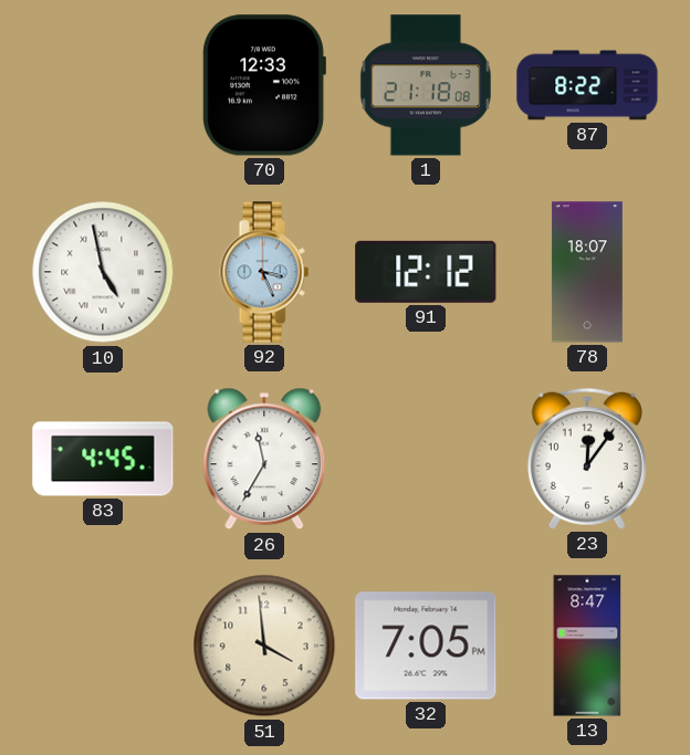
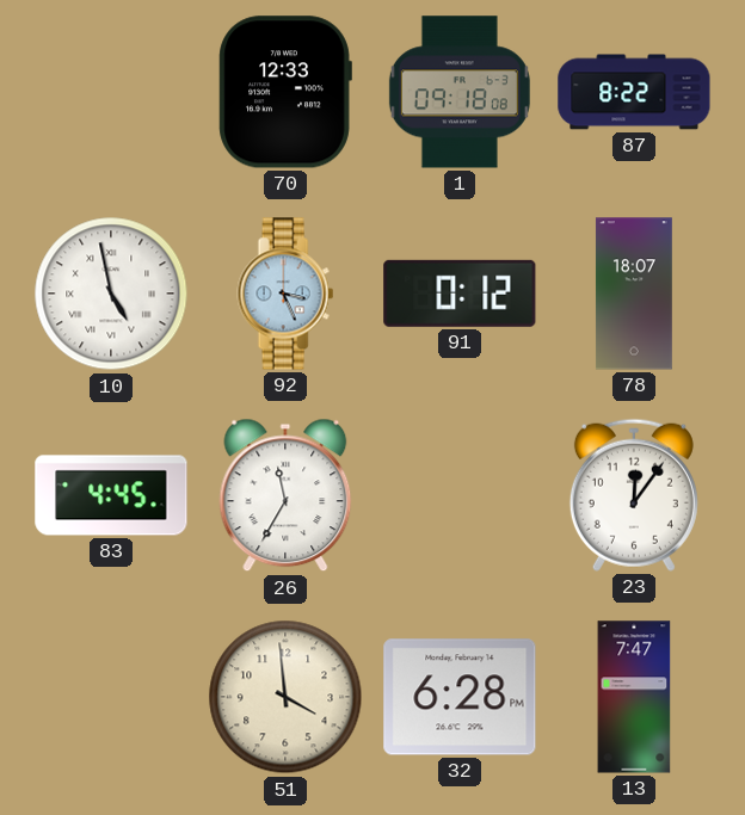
1: 21:18 -> 09:18 (460, 92)
91: 12:12 -> 0:12 (460, 294)
32: 7:05 -> 6:28 (460, 697)
13: 8:47 -> 7:47 (634, 697)
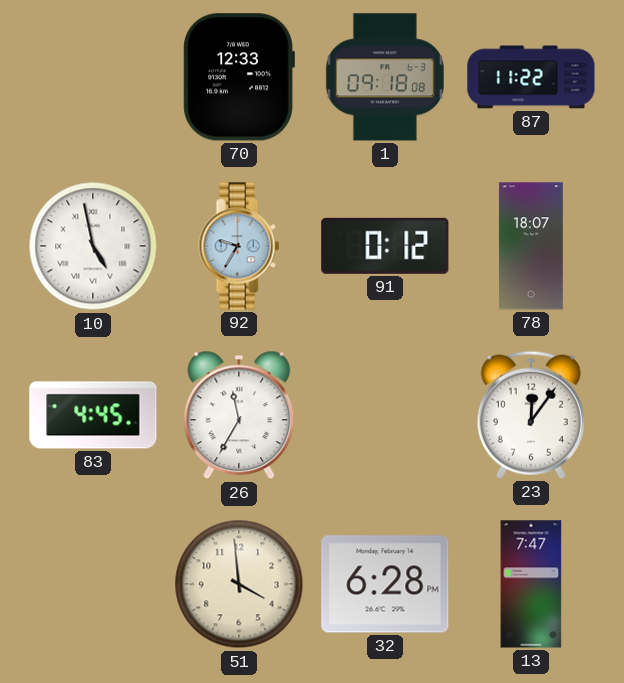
87: 8:22 -> 11:22 (531, 77)
92: 3:26 -> 9:35 (239, 246)
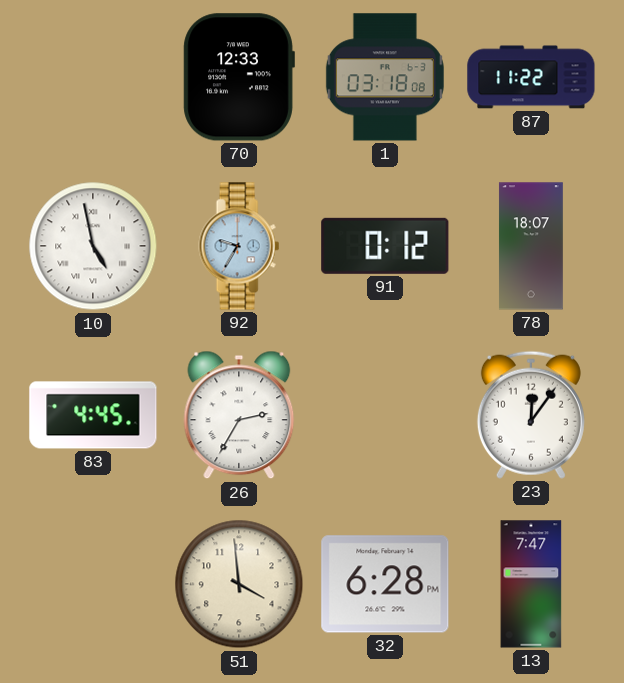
1: 09:18 -> 03:18 (385, 77)
26: 11:35 -> 2:35 (239, 415)
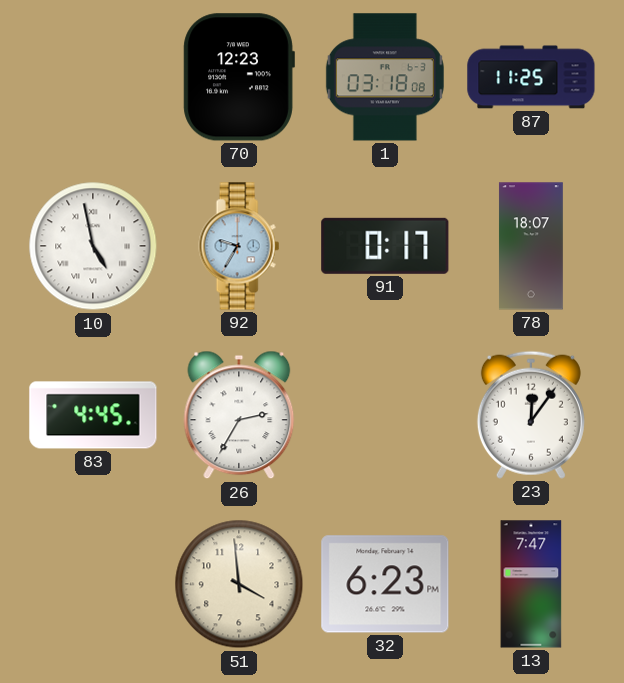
70: 12:33 -> 12:23 (239, 77)
87: 11:22 -> 11:25 (531, 77)
91: 0:12 -> 0:17 (385, 246)
32: 6:28 -> 6:23 (385, 584)
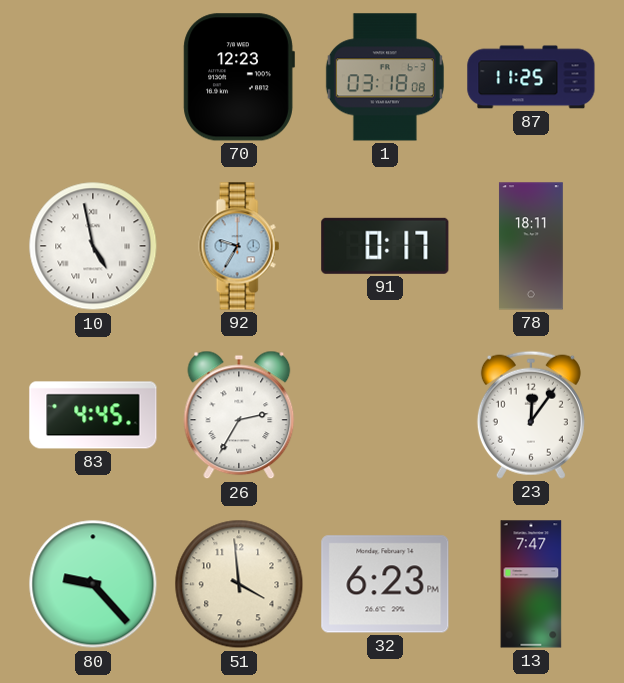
78: 18:07 -> 18:11 (531, 246)
80: none -> 9:23 (93, 584)
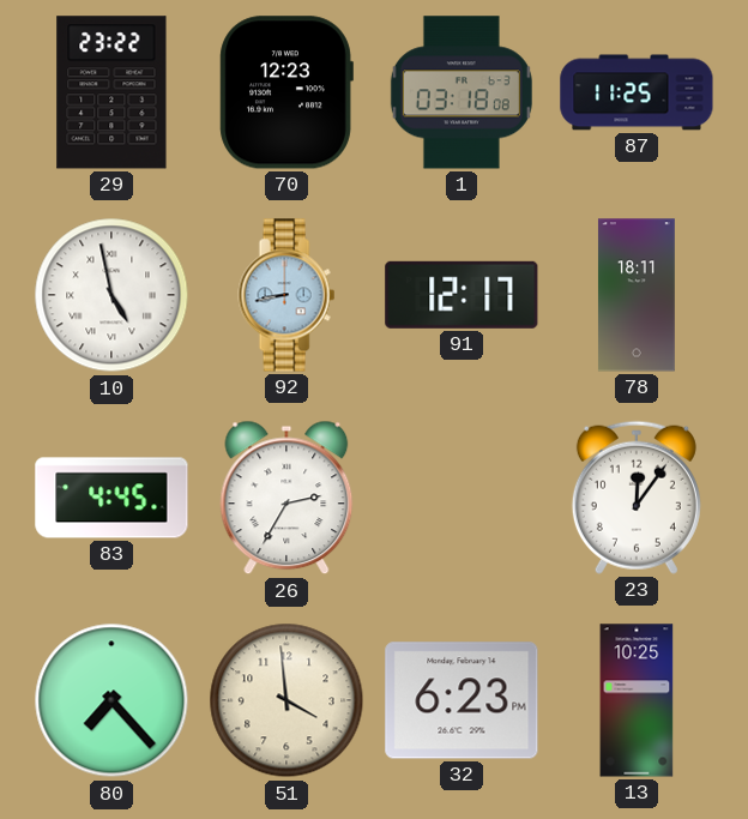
29: none -> 23:22 (111, 92)
92: 9:35 -> 8:43 (286, 295)
91: 0:17 -> 12:17 (462, 295)
80: 9:23 -> 7:23 (111, 700)
13: 7:47 -> 10:25 (637, 700)
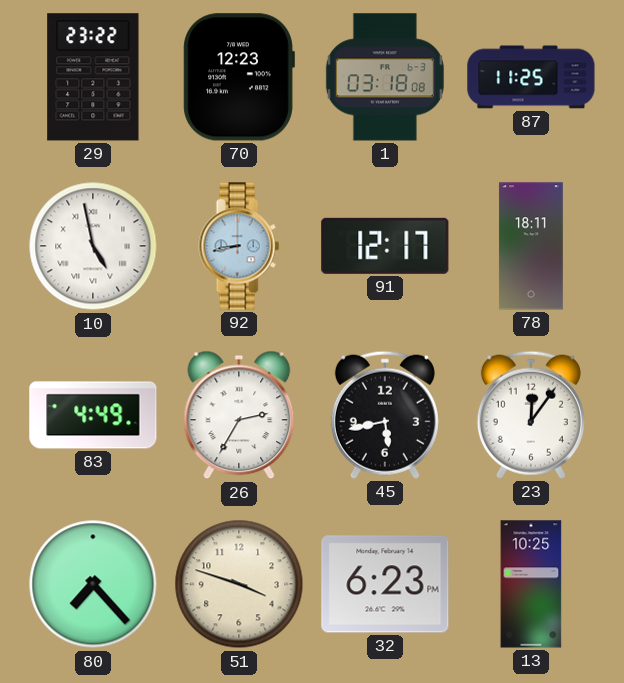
83: 4:45 -> 4:49 (93, 415)
45: none -> 5:43 (385, 415)
51: 3:59 -> 3:48 (239, 584)
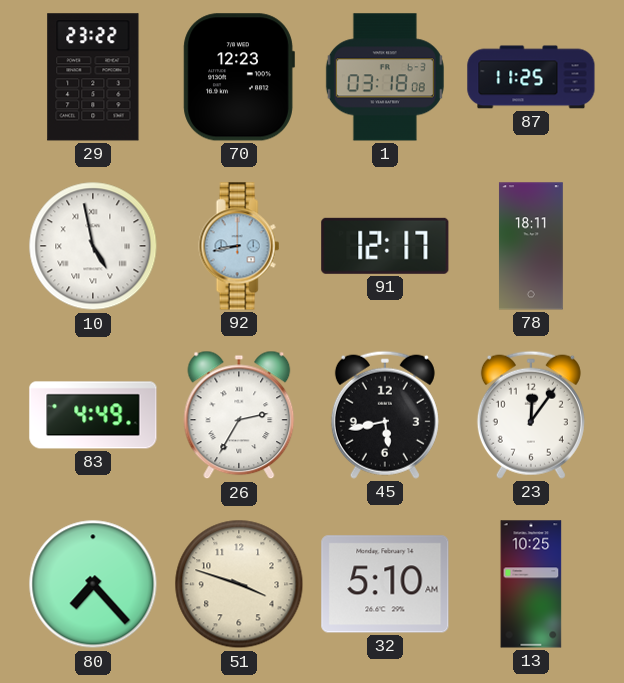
32: 6:23 -> 5:10 (385, 584)
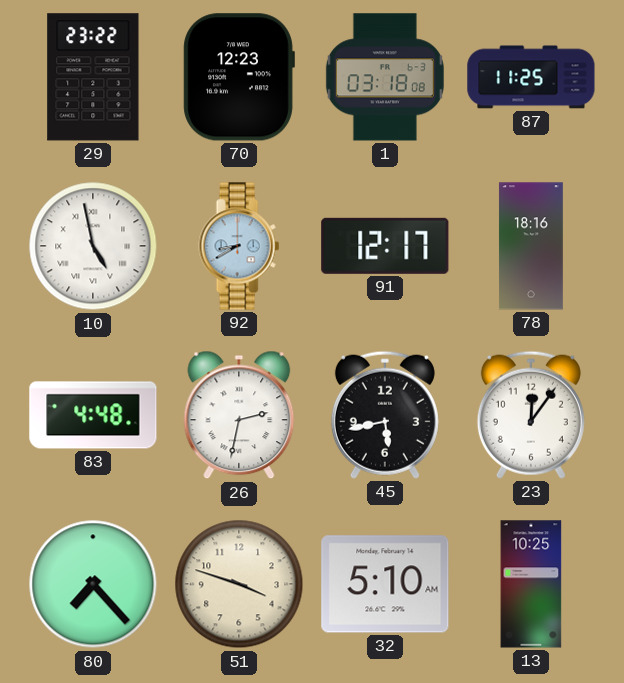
92: 8:43 -> 8:40 (239, 246)
78: 18:11 -> 18:16 (531, 246)
83: 4:49 -> 4:48 (93, 415)
26: 2:35 -> 2:32 (239, 415)
